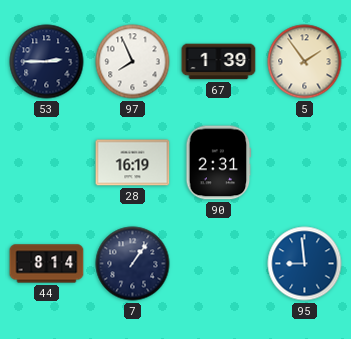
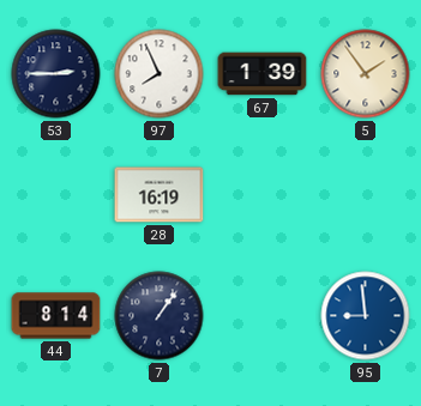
90: 2:31 -> none (219, 163)
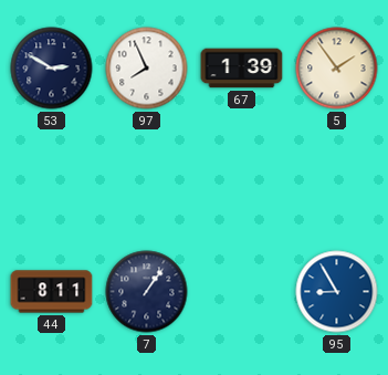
53: 2:45 -> 2:50 (52, 69)
28: 16:19 -> none (160, 195)
44: 8:14 -> 8:11 (52, 292)
95: 8:59 -> 8:55 (337, 292)
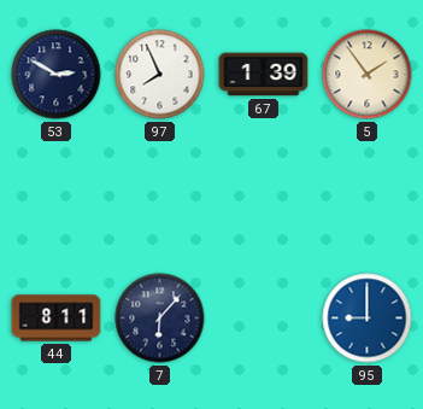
7: 1:06 -> 6:07 (160, 319)
95: 8:55 -> 9:00 (368, 319)
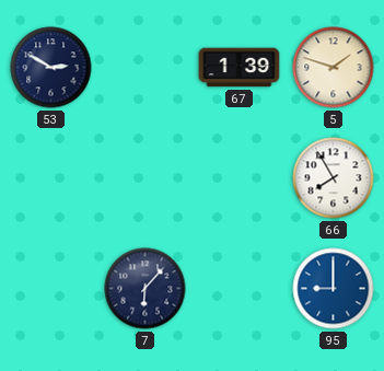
97: 7:56 -> none (160, 75)
5: 1:54 -> 1:48 (334, 68)
66: none -> 7:55 (334, 178)
44: 8:11 -> none (57, 319)
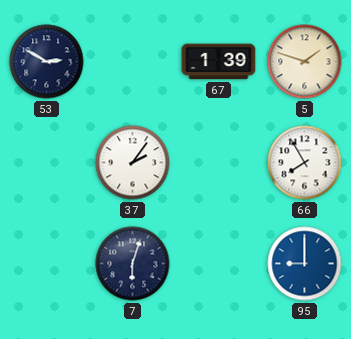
37: none -> 2:06 (133, 163)
7: 6:07 -> 6:03 (133, 264)
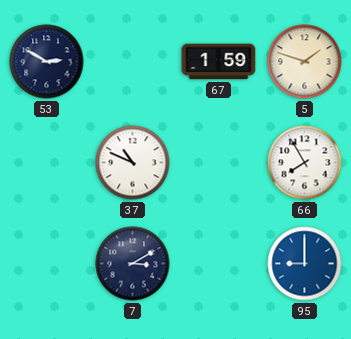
67: 1:39 -> 1:59 (219, 62)
37: 2:06 -> 10:49 (133, 163)
7: 6:03 -> 3:10 (133, 264)
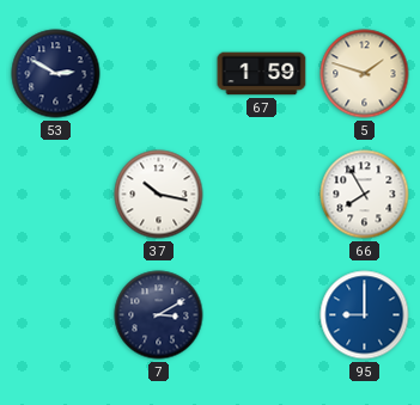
37: 10:49 -> 10:17 (159, 195)
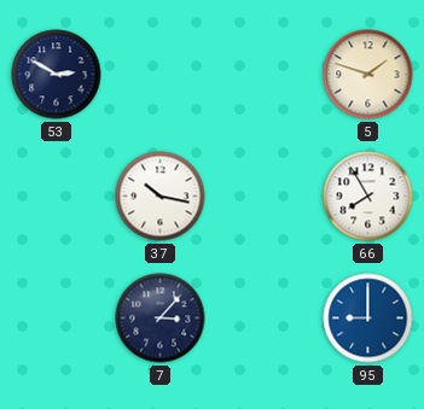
67: 1:59 -> none (262, 74)
7: 3:10 -> 3:07 (161, 319)
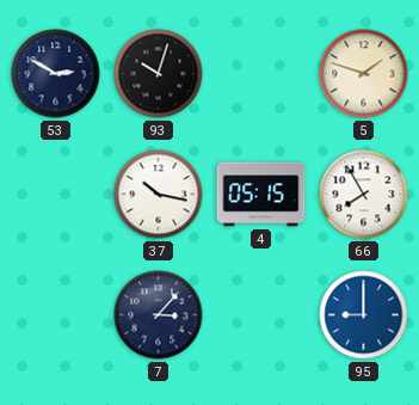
93: none -> 10:03 (159, 74)
4: none -> 05:15 (261, 195)
